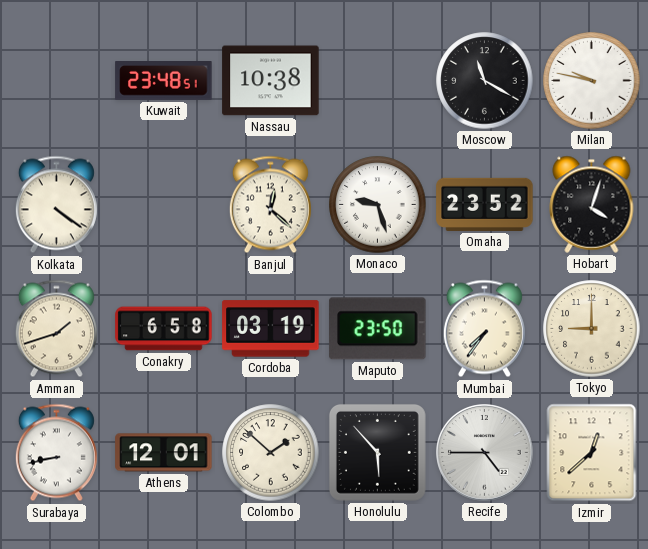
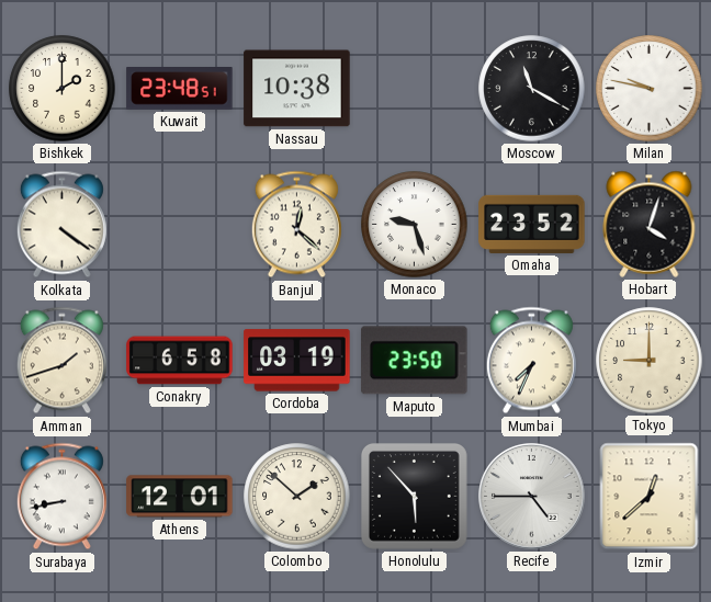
Bishkek: none -> 2:00 (63, 89)
Mumbai: 7:36 -> 7:34 (531, 361)
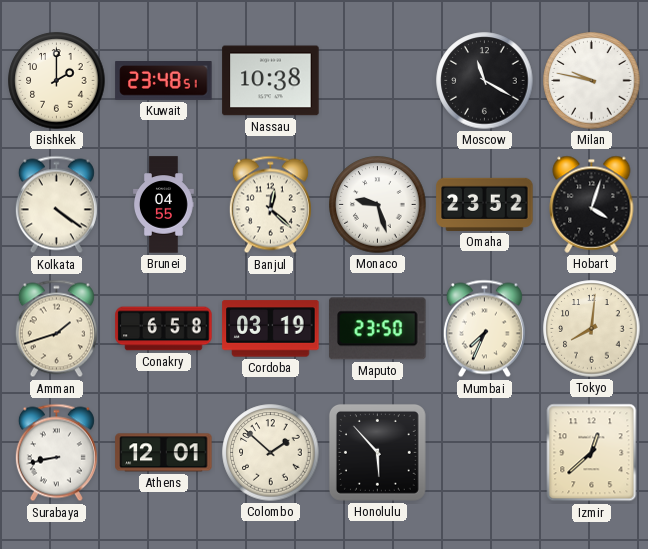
Brunei: none -> 04:55 (164, 205)
Tokyo: 9:00 -> 8:01 (592, 329)
Recife: 4:45 -> none (532, 497)
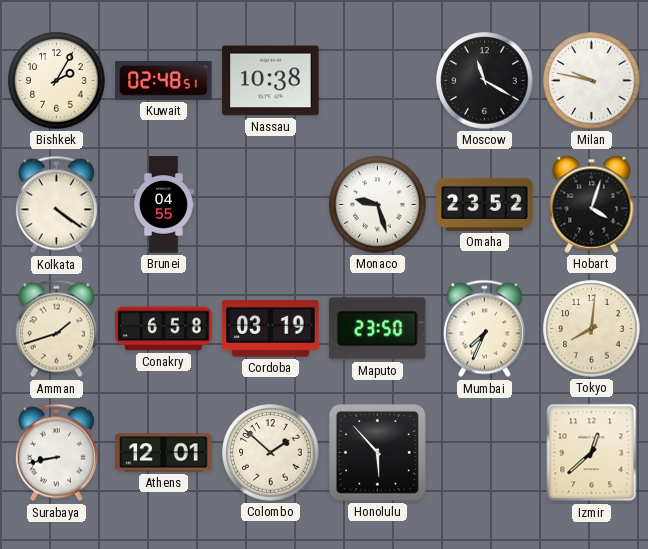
Bishkek: 2:00 -> 2:05 (57, 81)
Kuwait: 23:48 -> 02:48 (164, 81)
Banjul: 12:22 -> none (270, 205)
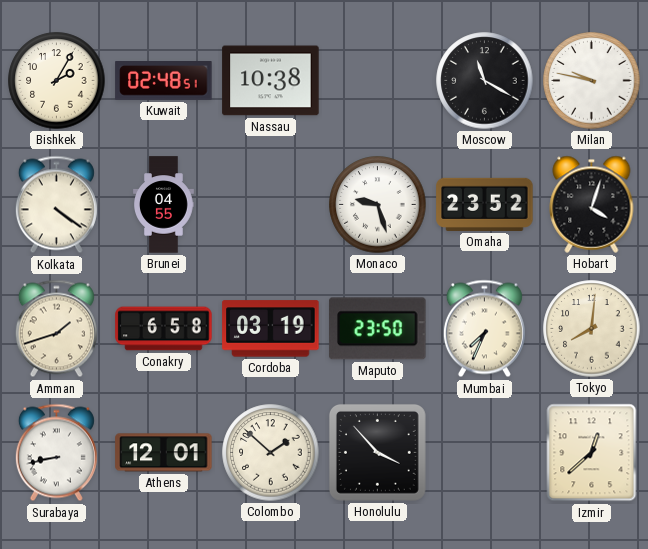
Honolulu: 5:53 -> 3:53 (377, 452)
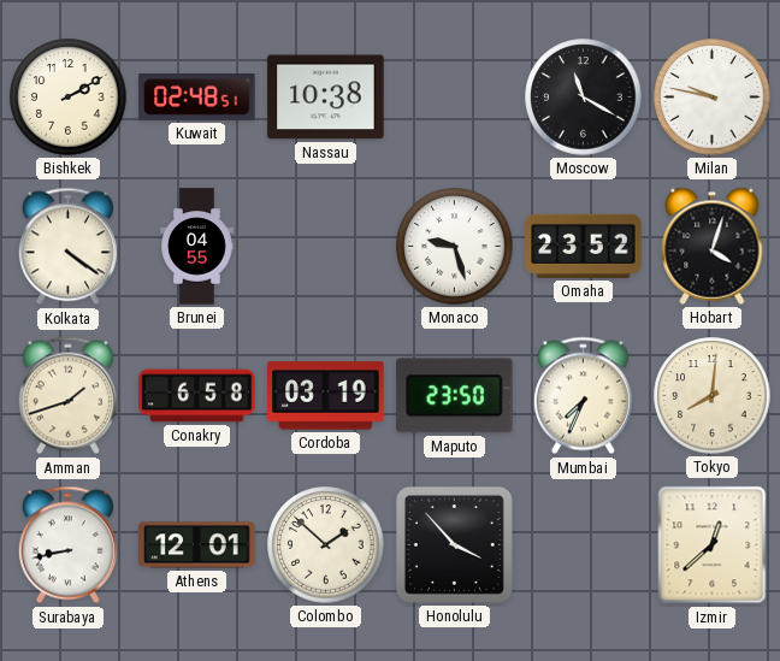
Bishkek: 2:05 -> 2:10 (69, 98)
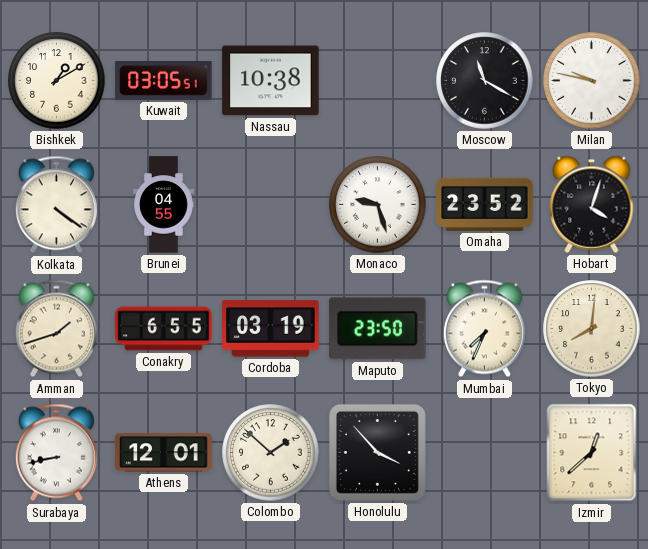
Bishkek: 2:10 -> 1:10 (57, 81)
Kuwait: 02:48 -> 03:05 (164, 81)
Conakry: 6:58 -> 6:55 (164, 329)
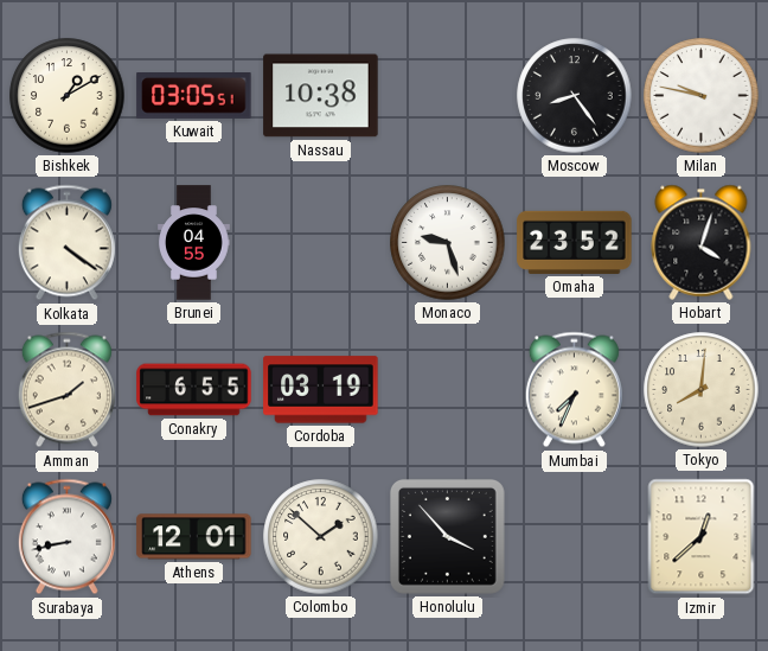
Moscow: 11:20 -> 8:24 (575, 96)
Maputo: 23:50 -> none (378, 329)
